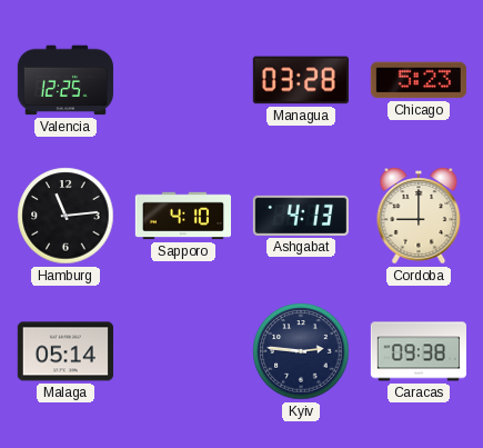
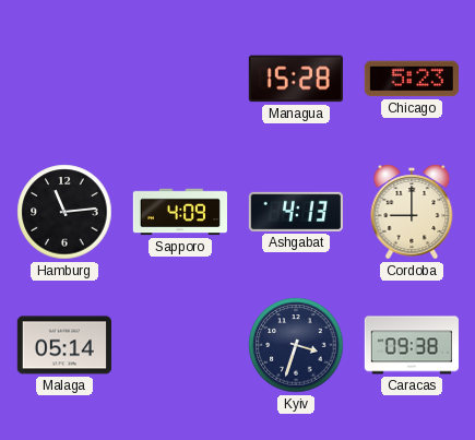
Valencia: 12:25 -> none (66, 80)
Managua: 03:28 -> 15:28 (296, 79)
Sapporo: 4:10 -> 4:09 (179, 212)
Kyiv: 2:46 -> 3:33 (296, 345)
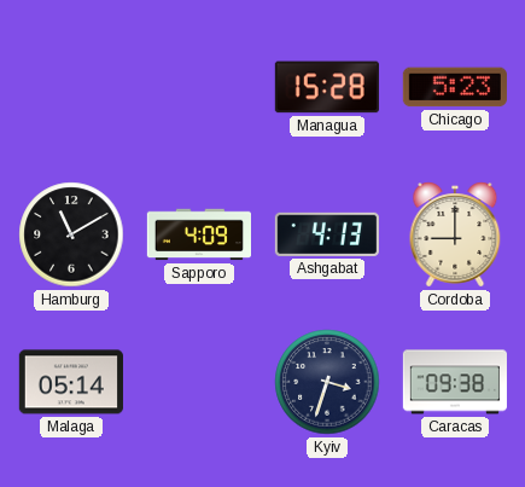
Hamburg: 11:14 -> 11:10 (71, 234)
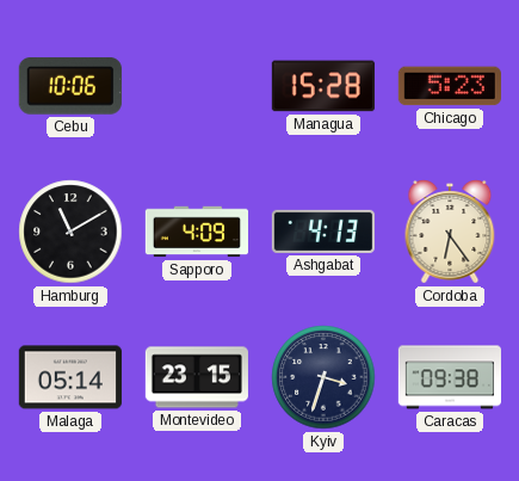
Cebu: none -> 10:06 (70, 86)
Cordoba: 9:00 -> 6:24 (450, 232)
Montevideo: none -> 23:15 (197, 377)
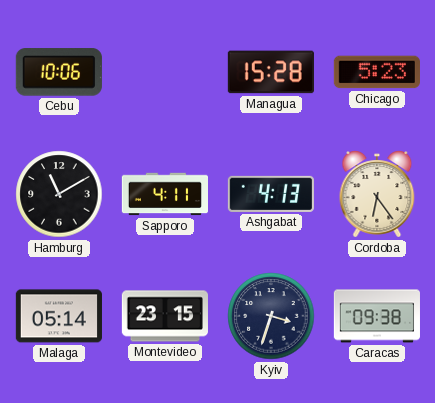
Sapporo: 4:09 -> 4:11 (164, 194)
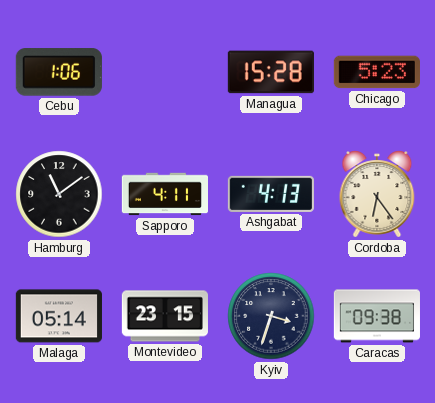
Cebu: 10:06 -> 1:06 (59, 72)
Hamburg: 11:10 -> 11:09 (59, 194)
